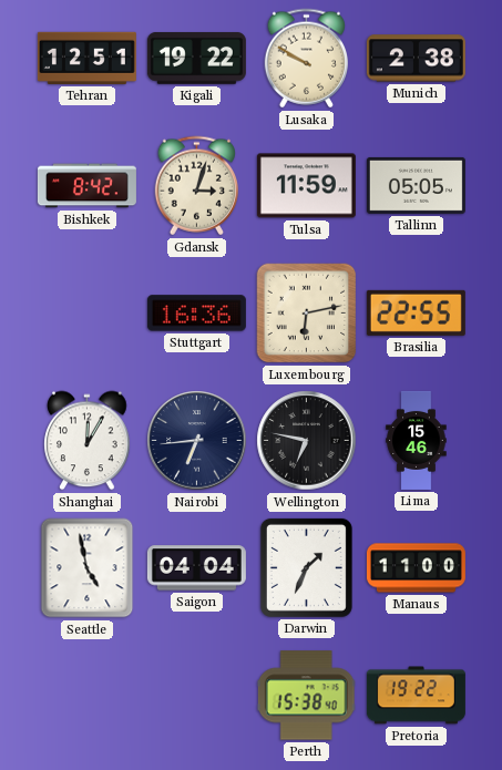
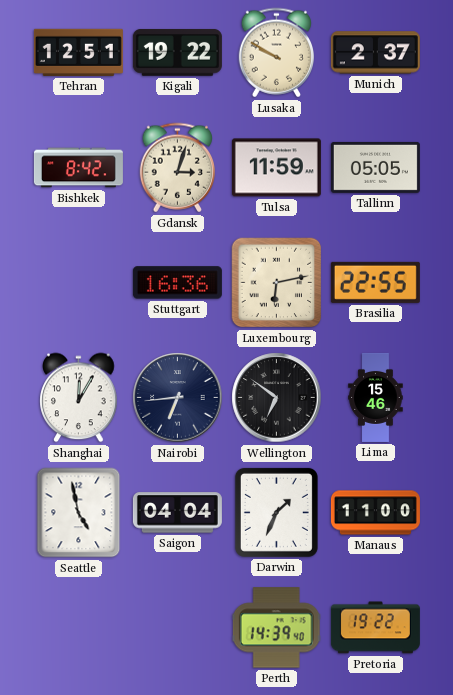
Munich: 2:38 -> 2:37 (375, 53)
Wellington: 6:47 -> 6:51 (277, 398)
Perth: 15:38 -> 14:39 (277, 628)
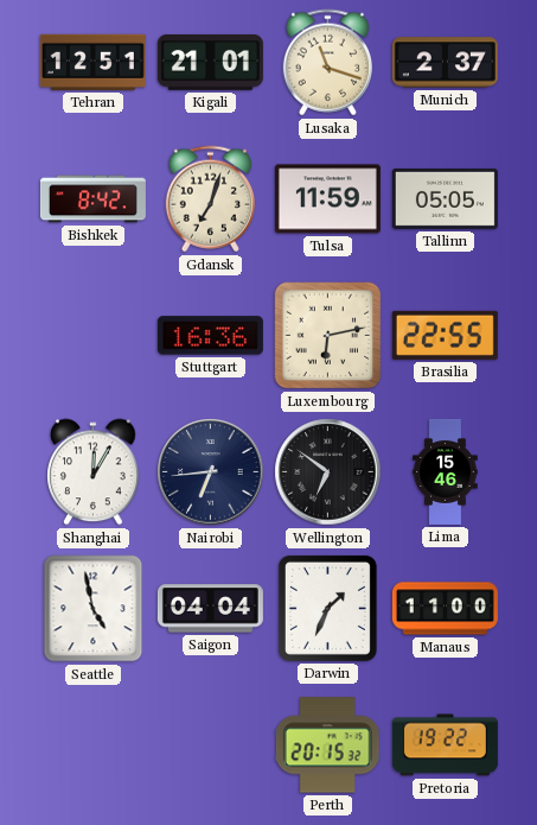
Kigali: 19:22 -> 21:01 (210, 62)
Lusaka: 9:50 -> 11:18 (327, 63)
Gdansk: 3:03 -> 7:03 (210, 199)
Perth: 14:39 -> 20:15 (328, 745)
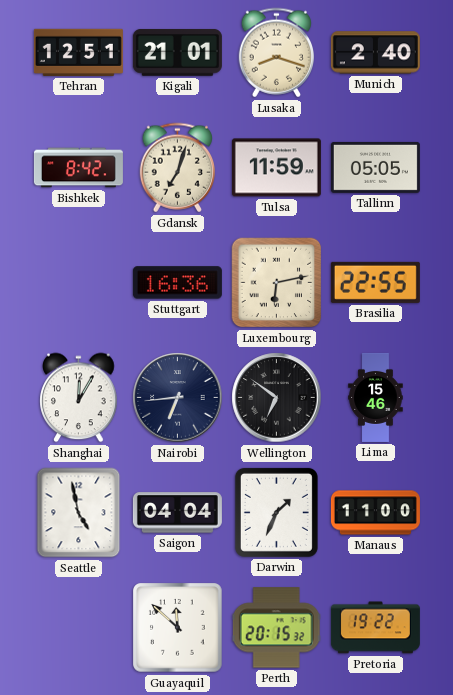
Lusaka: 11:18 -> 8:18 (276, 53)
Munich: 2:37 -> 2:40 (375, 53)
Guayaquil: none -> 11:52 (178, 628)
